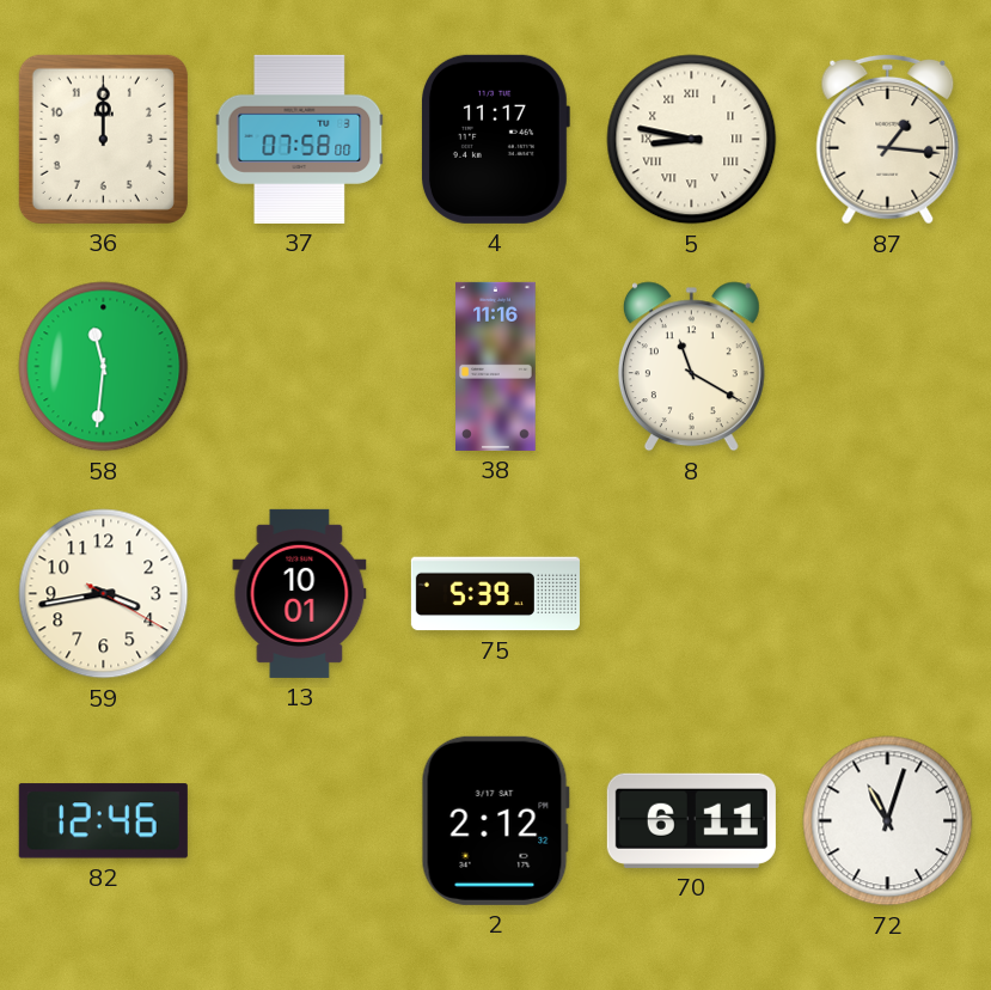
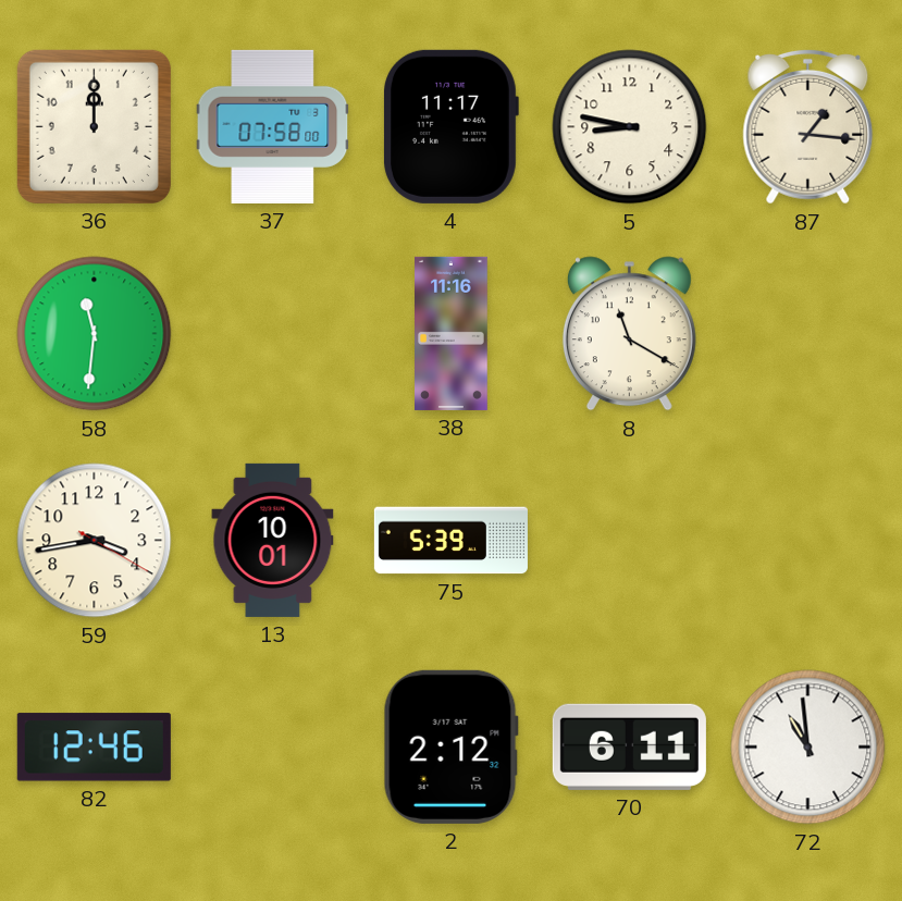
5 numerals: Roman -> Arabic (630, 127)
72: 11:03 -> 10:59 (808, 748)
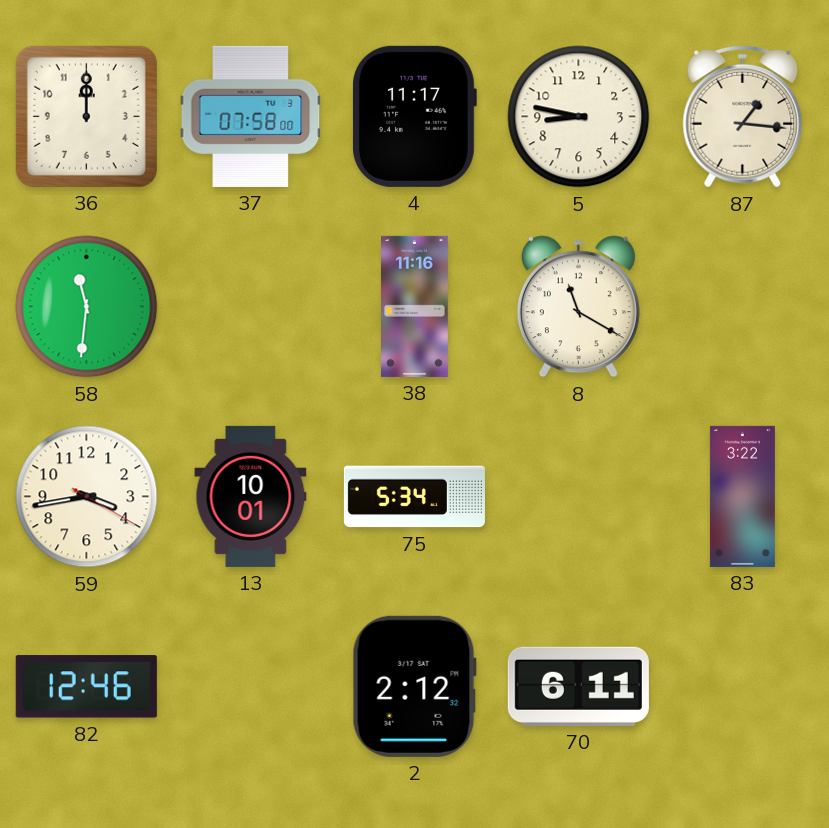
75: 5:39 -> 5:34 (414, 497)
83: none -> 3:22 (742, 496)
72: 10:59 -> none (808, 748)
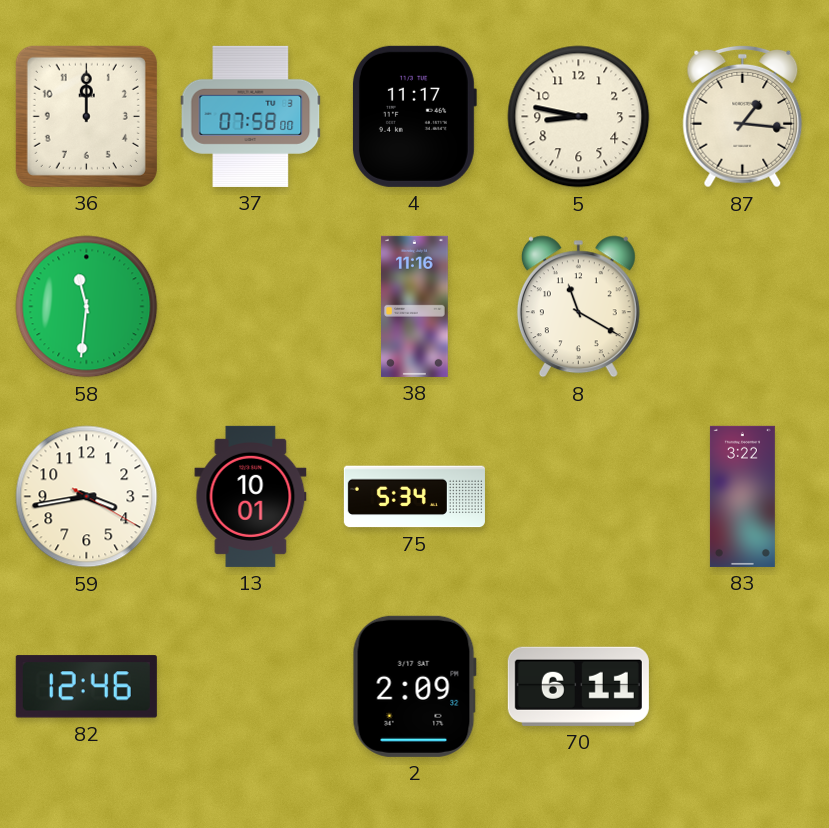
2: 2:12 -> 2:09 (414, 686)
